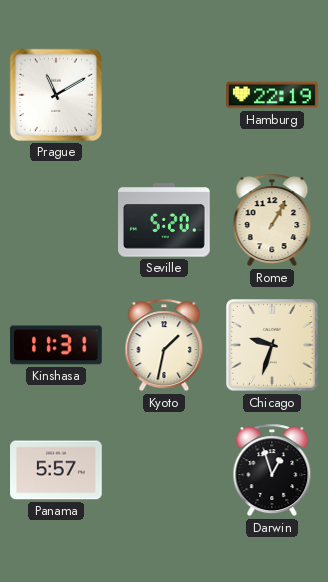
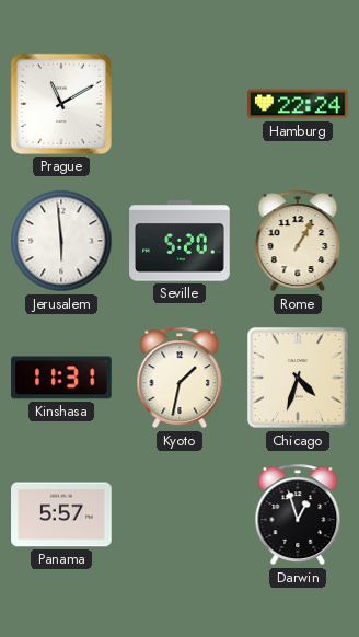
Hamburg: 22:19 -> 22:24 (298, 104)
Jerusalem: none -> 5:59 (61, 241)
Chicago: 9:33 -> 4:33 (298, 378)
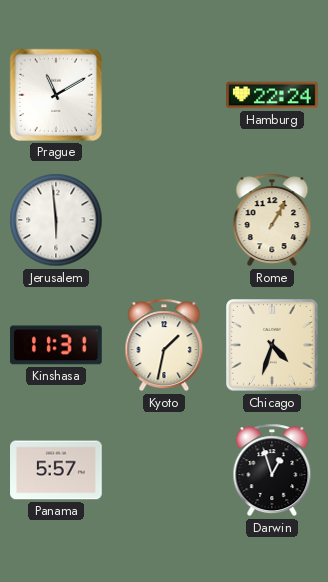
Seville: 5:20 -> none (179, 241)
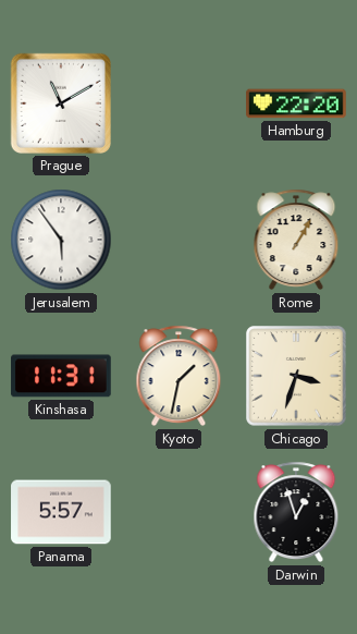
Hamburg: 22:24 -> 22:20 (296, 103)
Jerusalem: 5:59 -> 5:54 (61, 240)
Chicago: 4:33 -> 3:33 (296, 376)
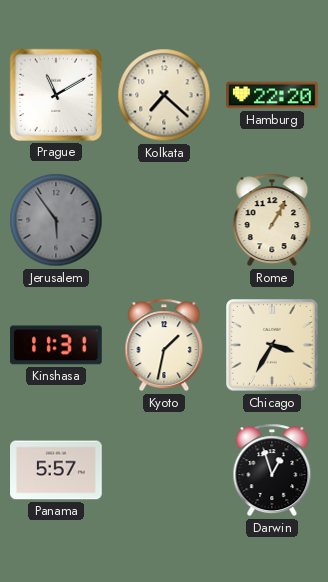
Kolkata: none -> 7:22 (164, 95)
Jerusalem dial: white -> grey (56, 220)
Chicago: 3:33 -> 3:35 (272, 345)
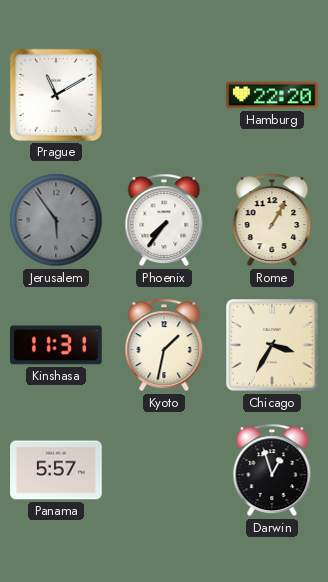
Kolkata: 7:22 -> none (164, 95)
Phoenix: none -> 7:36 (164, 220)
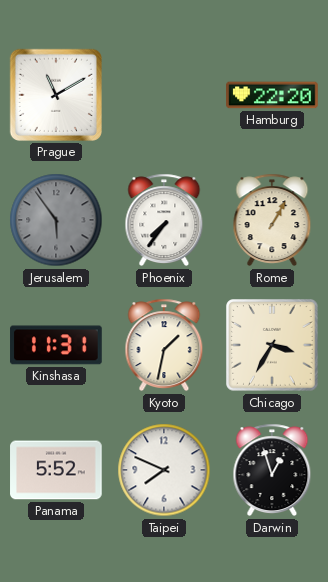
Panama: 5:57 -> 5:52 (56, 470)
Taipei: none -> 7:49 (164, 470)
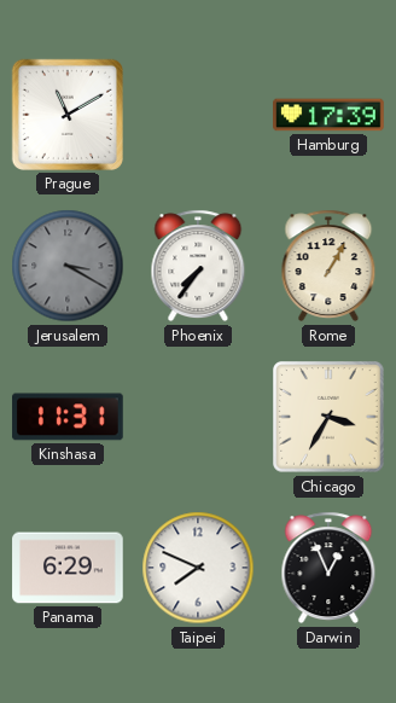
Hamburg: 22:20 -> 17:39 (328, 115)
Jerusalem: 5:54 -> 3:20 (68, 266)
Kyoto: 1:32 -> none (164, 345)
Panama: 5:52 -> 6:29 (68, 568)
Darwin: 12:57 -> 12:56 (328, 568)
